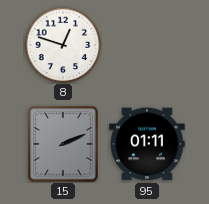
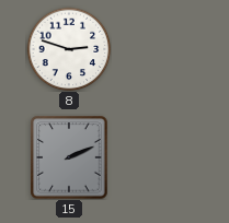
8: 12:48 -> 2:48 (69, 49)
95: 01:11 -> none (147, 144)
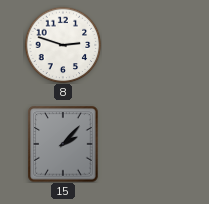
15: 2:11 -> 2:07 (63, 144)
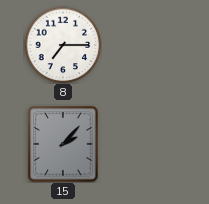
8: 2:48 -> 7:15 (63, 45)
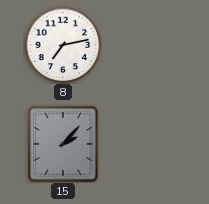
8: 7:15 -> 7:13 (63, 45)
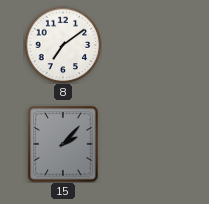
8: 7:13 -> 7:09 (63, 45)
